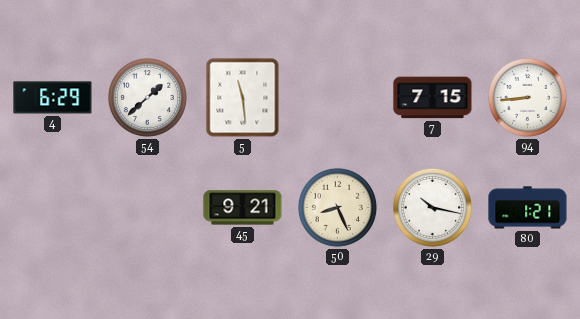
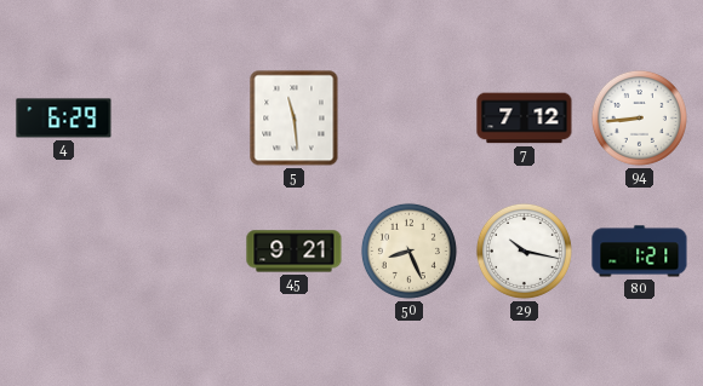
54: 1:38 -> none (147, 97)
7: 7:15 -> 7:12 (525, 119)
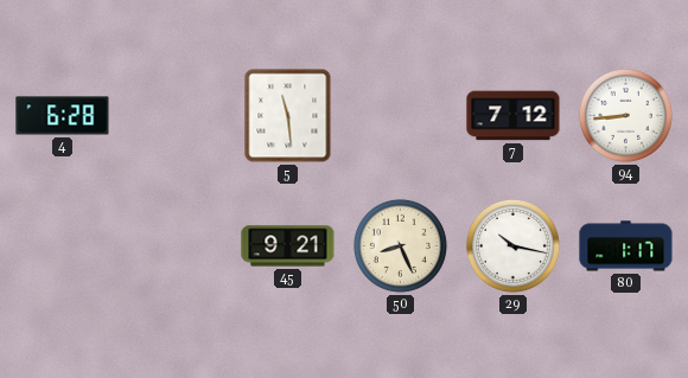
4: 6:29 -> 6:28 (63, 116)
80: 1:21 -> 1:17 (626, 246)
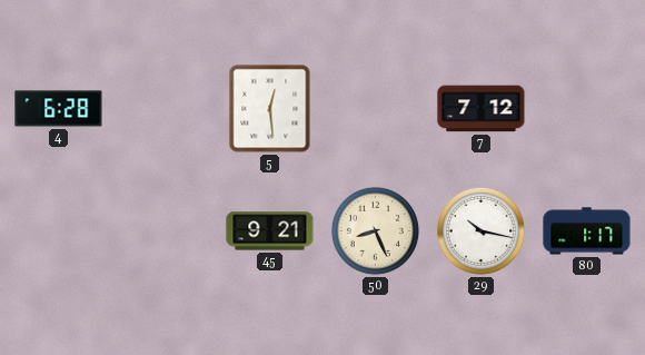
5: 11:29 -> 12:29 (270, 109)
94: 8:44 -> none (625, 115)
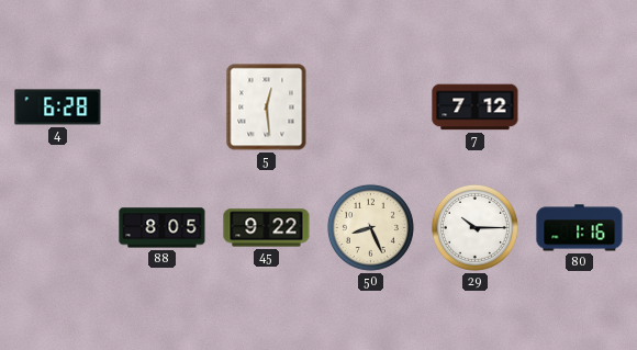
88: none -> 8:05 (163, 228)
45: 9:21 -> 9:22 (267, 228)
29: 10:17 -> 10:15 (474, 227)
80: 1:17 -> 1:16 (580, 228)
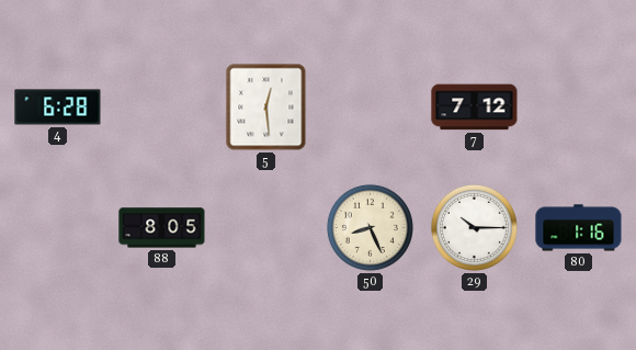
45: 9:22 -> none (267, 228)
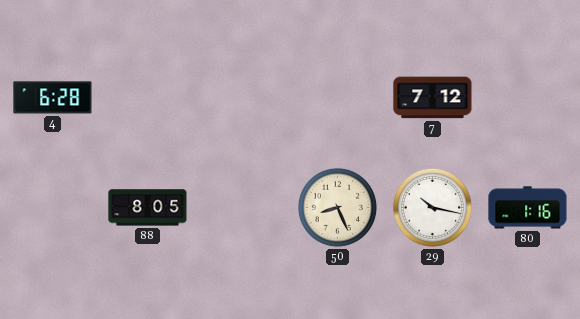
5: 12:29 -> none (266, 108)
29: 10:15 -> 10:17 (432, 207)
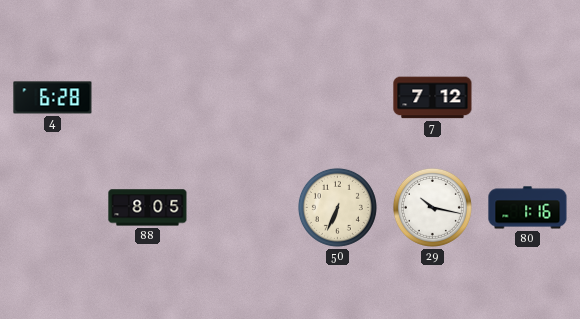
50: 8:26 -> 6:34 (337, 207)
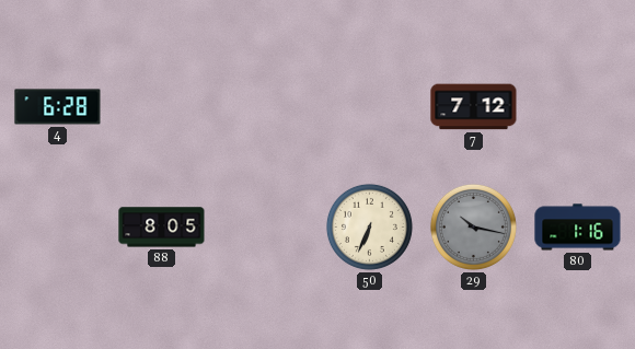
29 dial: white -> grey (473, 226)
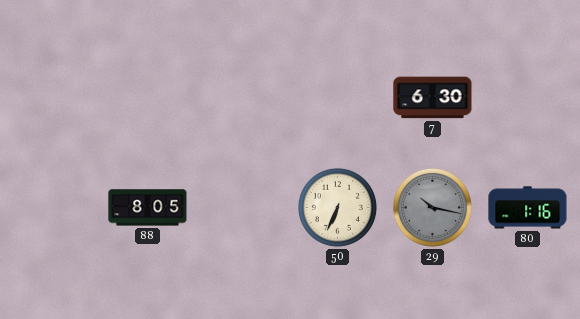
4: 6:28 -> none (58, 107)
7: 7:12 -> 6:30 (433, 98)
